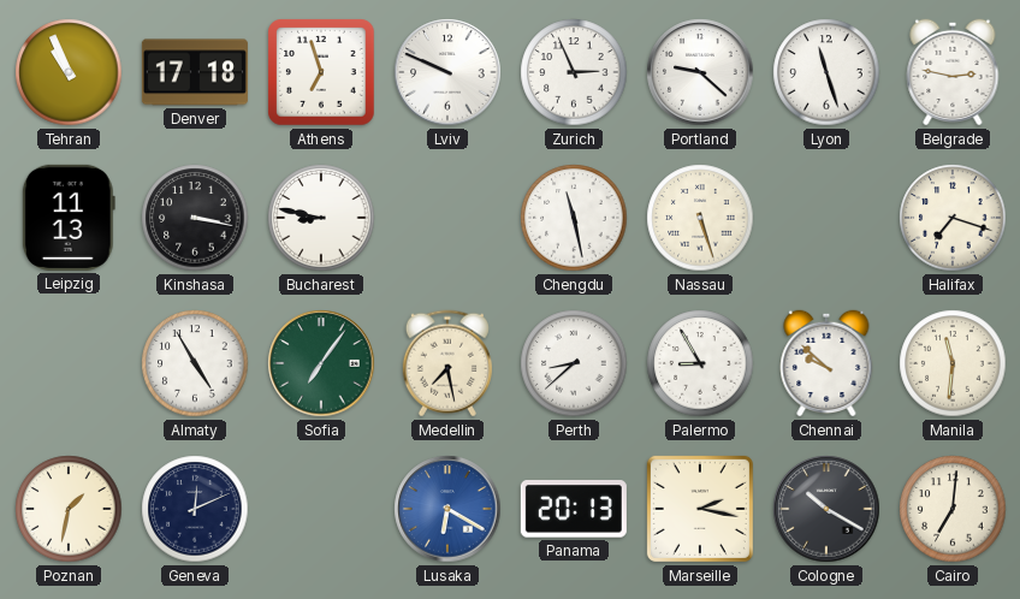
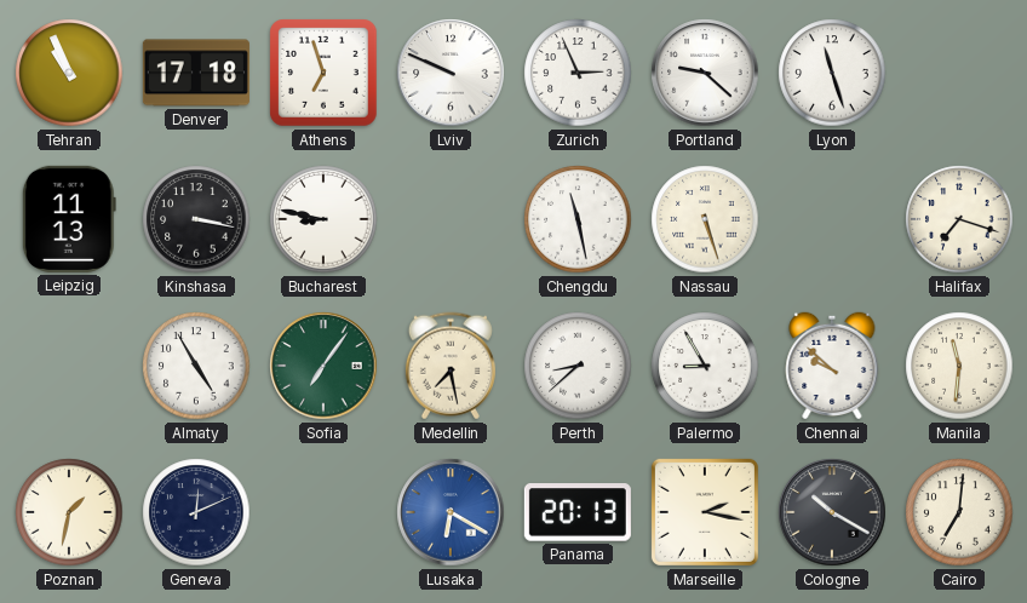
Belgrade: 2:47 -> none (953, 72)
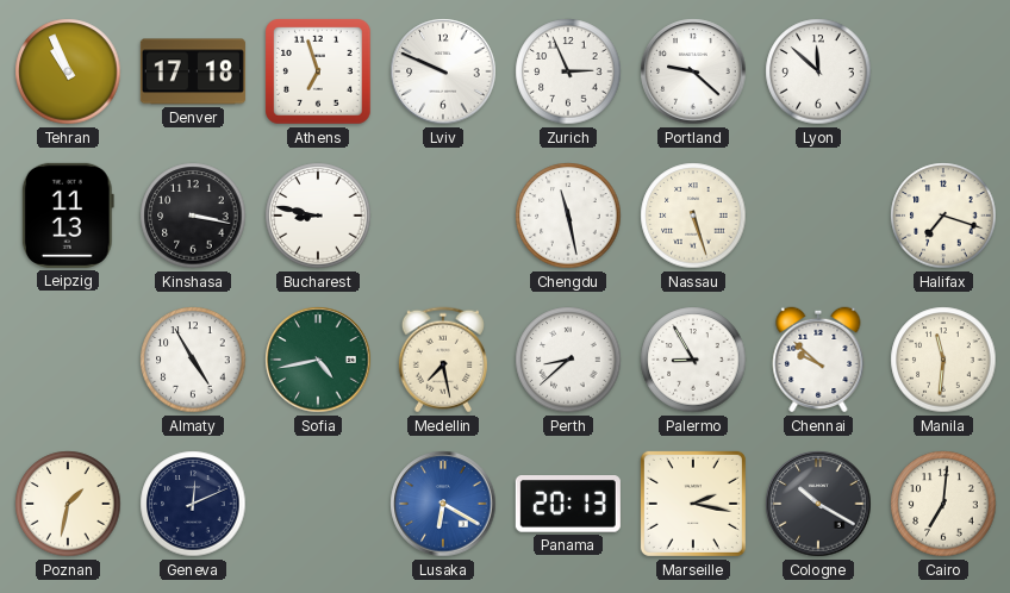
Lyon: 11:27 -> 11:52 (818, 71)
Sofia: 7:06 -> 4:43 (318, 360)
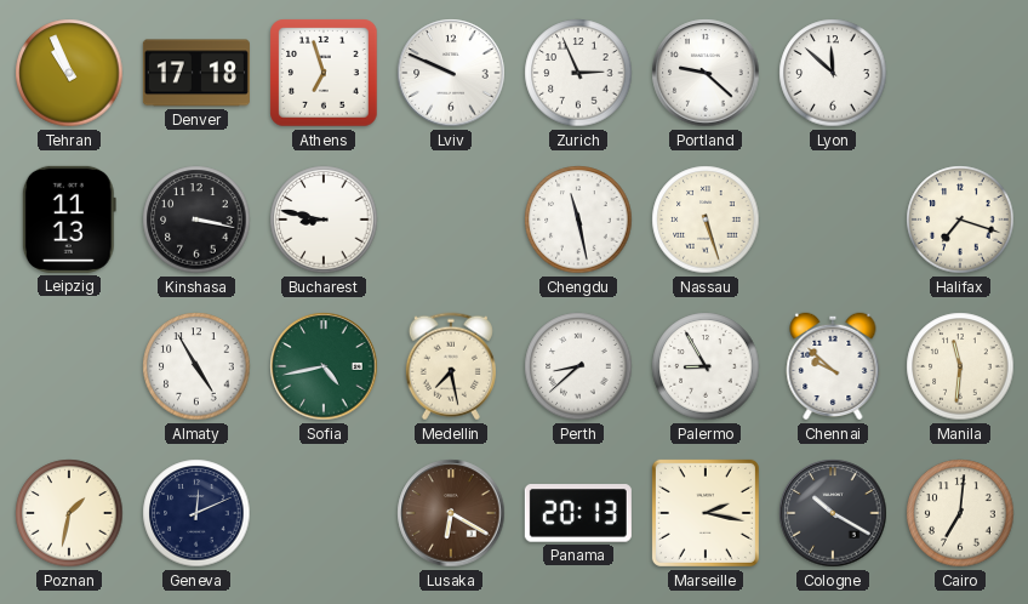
Lusaka dial: blue -> brown (451, 513)
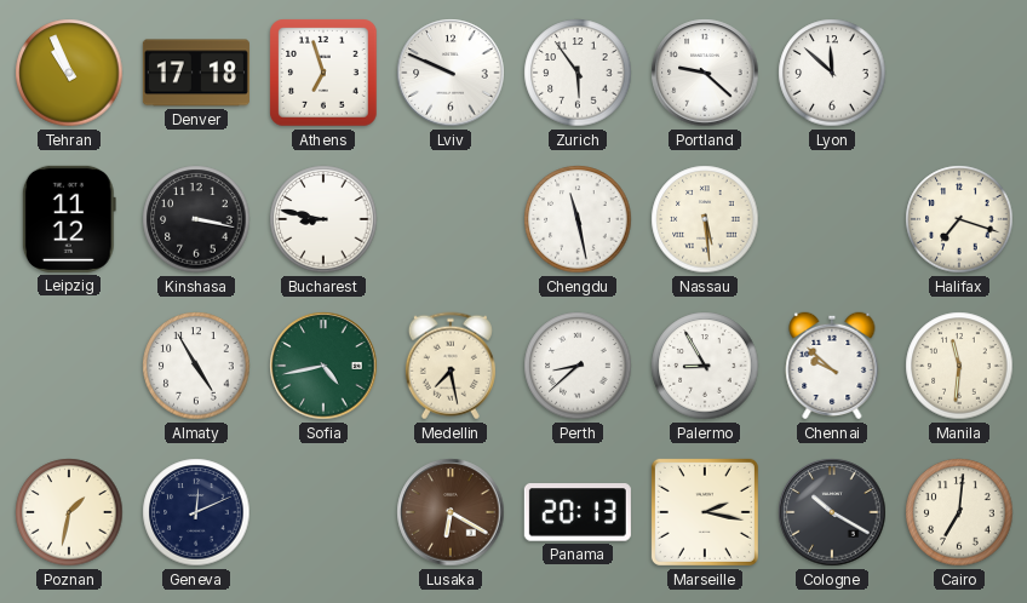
Zurich: 2:56 -> 5:54 (578, 73)
Leipzig: 11:13 -> 11:12 (69, 219)
Nassau: 5:27 -> 5:29 (705, 219)
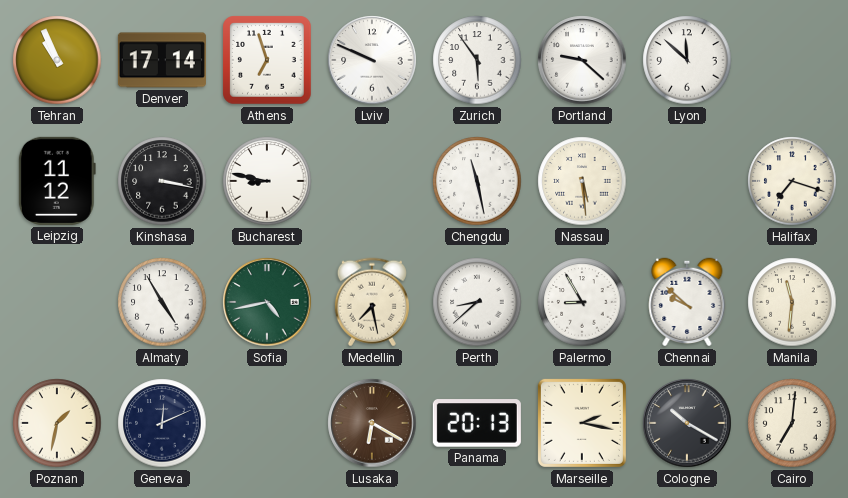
Denver: 17:18 -> 17:14 (162, 60)
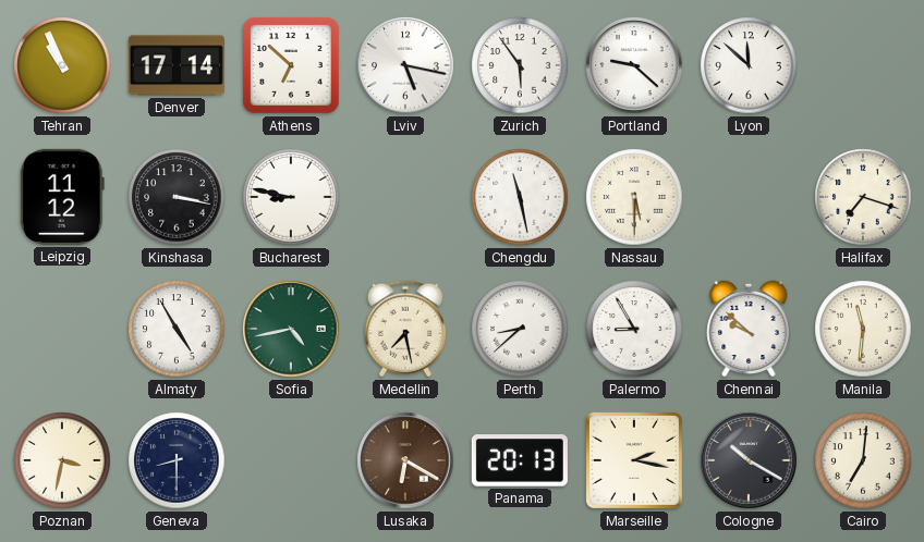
Athens: 6:57 -> 6:52 (291, 65)
Lviv: 9:49 -> 5:17 (405, 65)
Nassau: 5:29 -> 5:30 (634, 197)
Poznan: 1:32 -> 3:32 (62, 460)
Geneva: 12:11 -> 8:30 (177, 460)
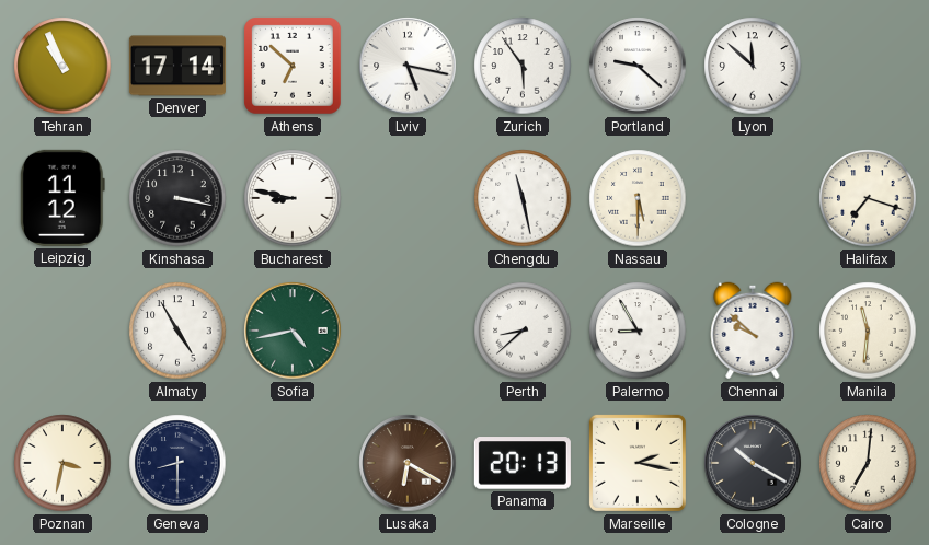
Medellin: 7:28 -> none (405, 329)
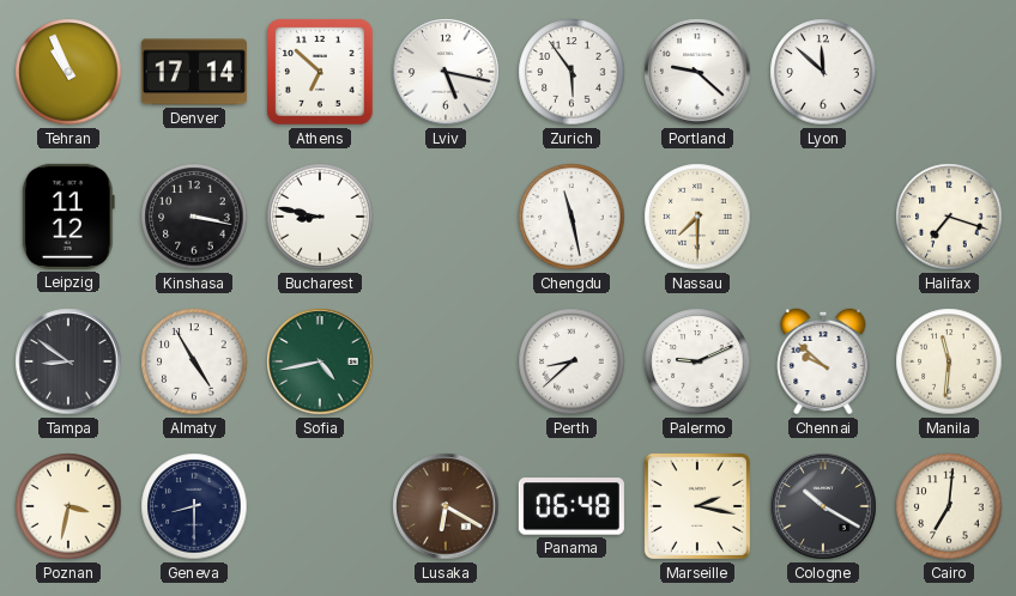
Nassau: 5:30 -> 7:30 (697, 217)
Tampa: none -> 8:51 (68, 361)
Palermo: 8:55 -> 9:11 (697, 361)
Panama: 20:13 -> 06:48 (571, 506)
